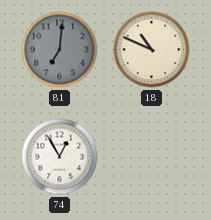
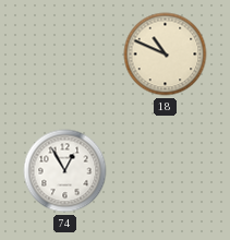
81: 7:01 -> none (60, 50)
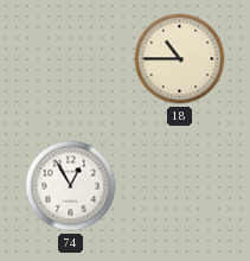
18: 10:49 -> 10:45 (180, 59)
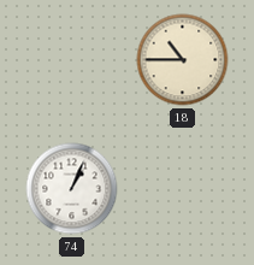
74: 12:55 -> 1:04 (72, 189)
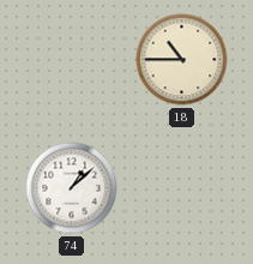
74: 1:04 -> 1:08 (72, 188)
